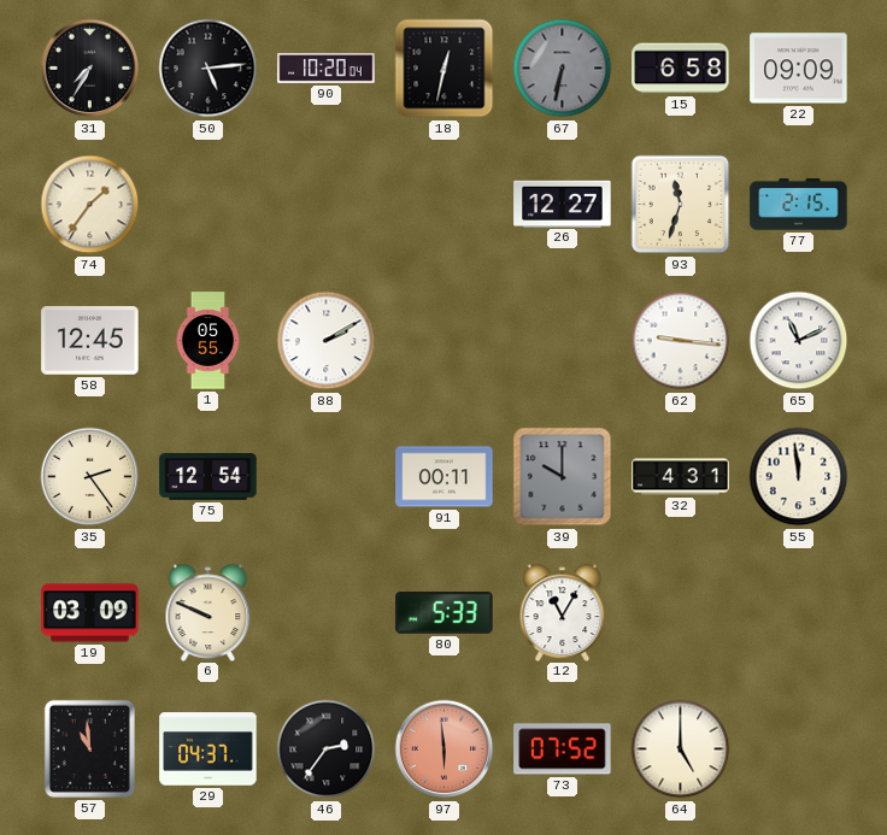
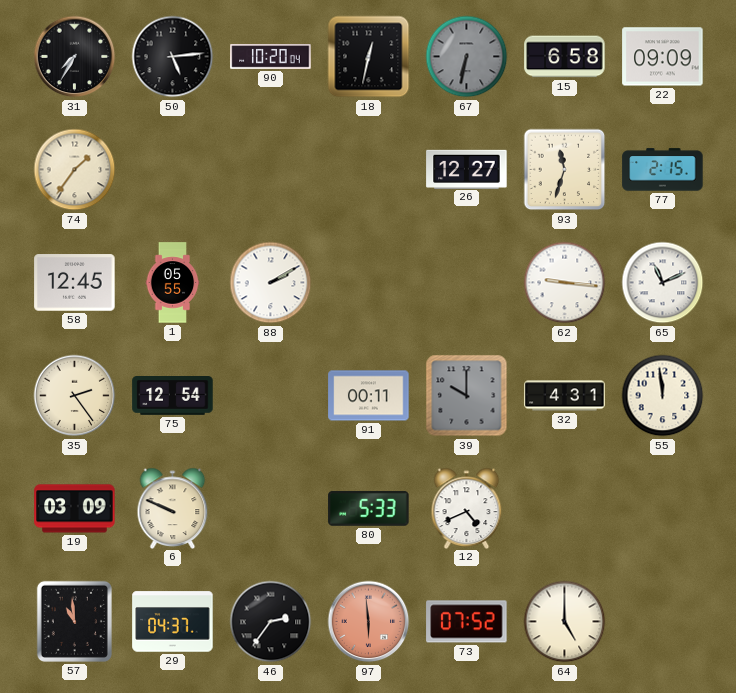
12: 11:05 -> 4:41 (467, 508)
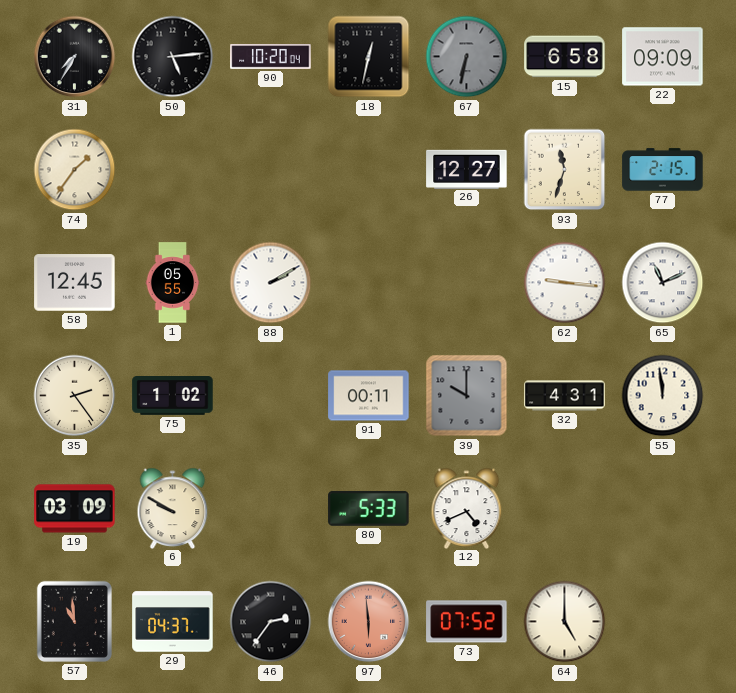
75: 12:54 -> 1:02 (173, 396)
6: 9:49 -> 9:50 (173, 508)
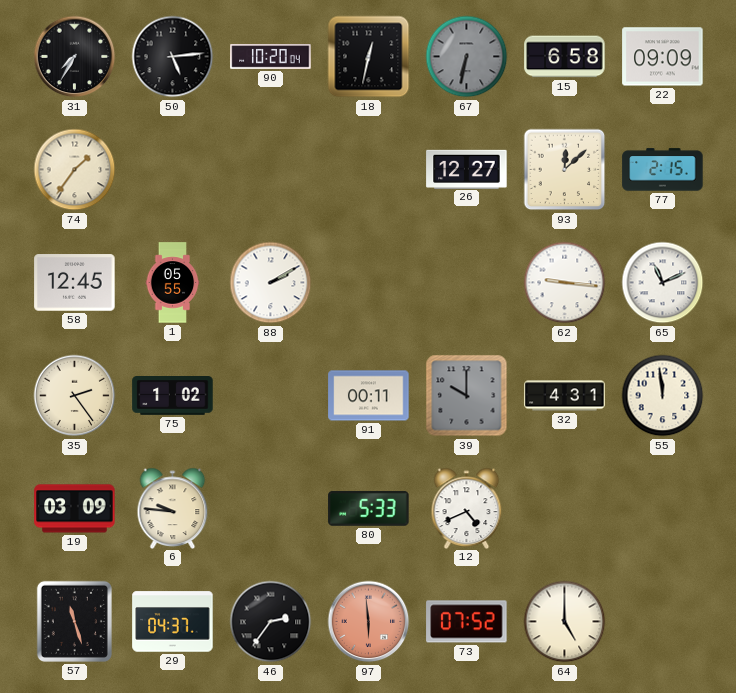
93: 11:33 -> 12:08 (565, 170)
6: 9:50 -> 9:46 (173, 508)
57: 10:59 -> 11:27 (74, 621)
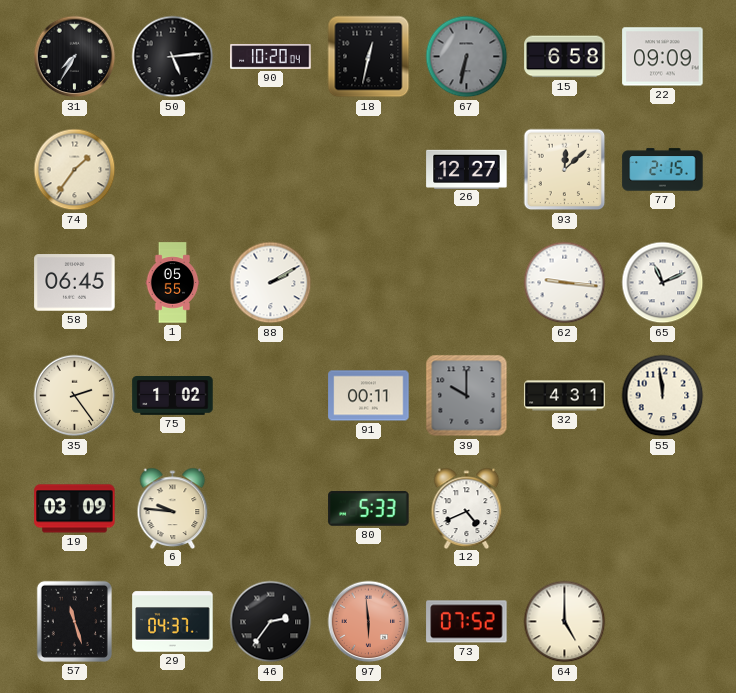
58: 12:45 -> 06:45 (75, 283)
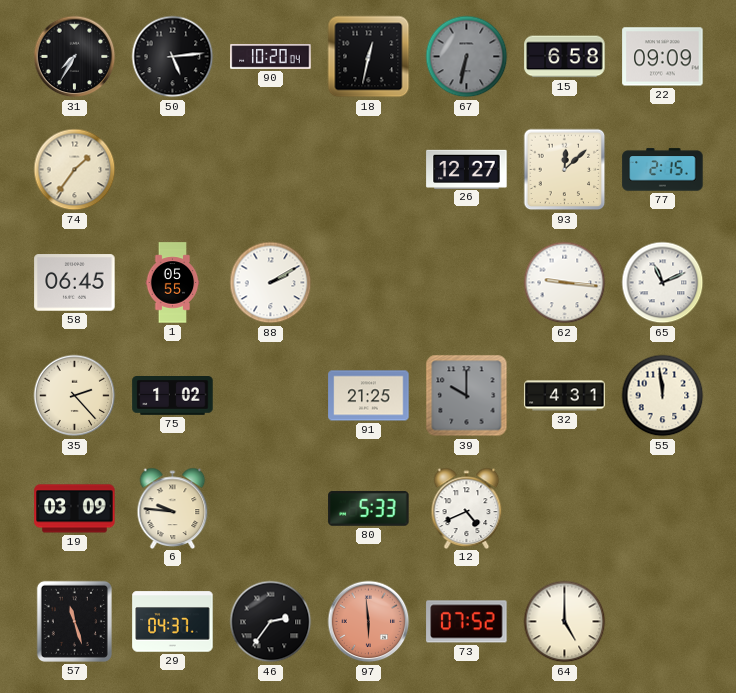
35: 2:24 -> 2:23 (75, 396)
91: 00:11 -> 21:25 (369, 396)
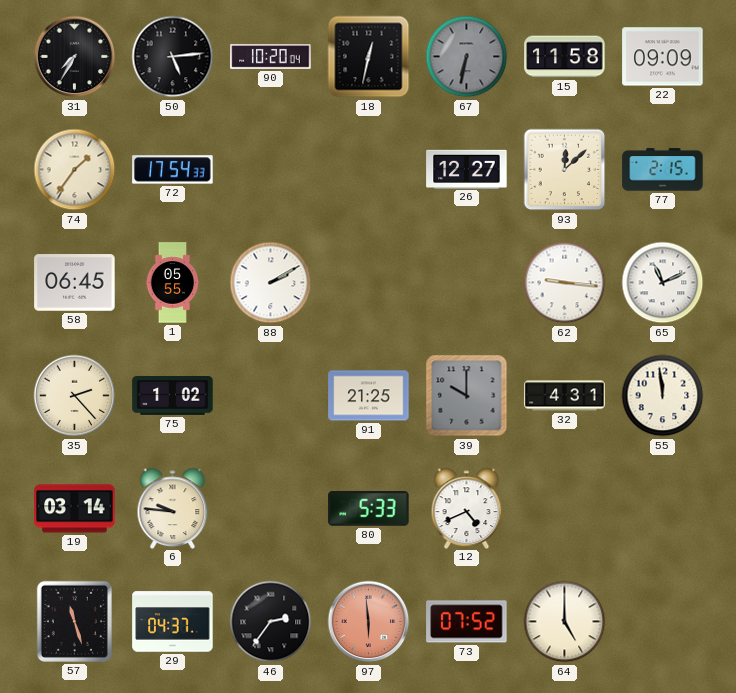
15: 6:58 -> 11:58 (565, 57)
72: none -> 17:54 (173, 170)
19: 03:09 -> 03:14 (75, 509)
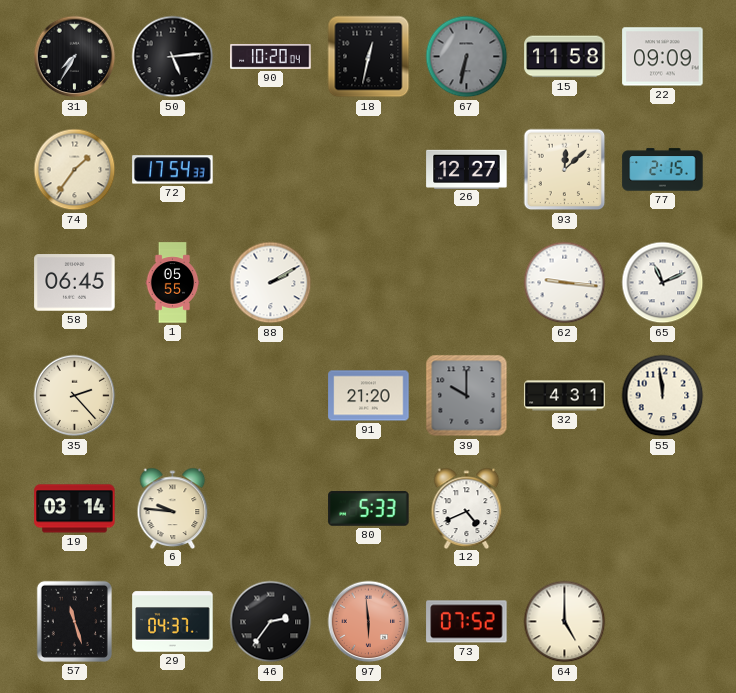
75: 1:02 -> none (173, 396)
91: 21:25 -> 21:20 (369, 396)
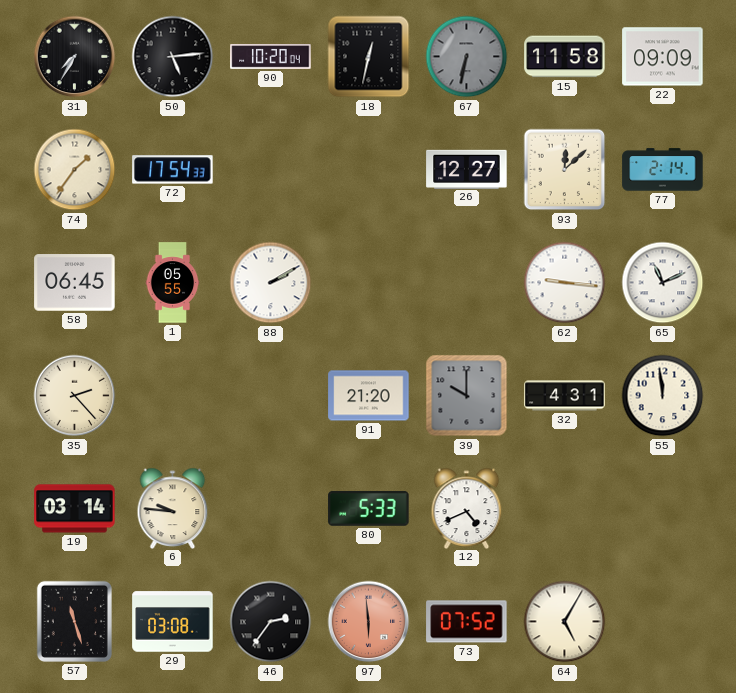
77: 2:15 -> 2:14 (663, 170)
29: 04:37 -> 03:08 (173, 622)
64: 5:00 -> 5:05 (565, 622)
